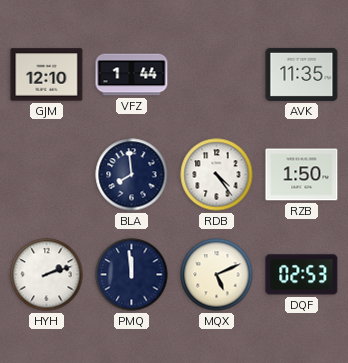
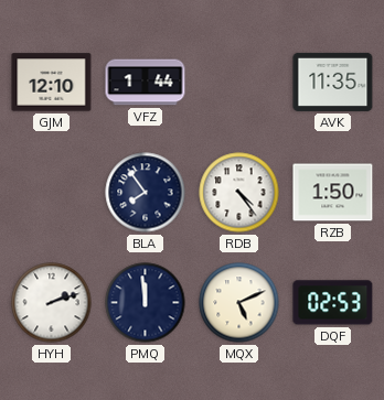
BLA: 7:59 -> 7:54 (146, 193)
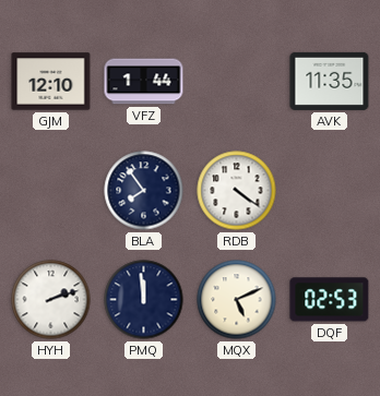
RDB: 4:24 -> 4:21 (237, 191)
RZB: 1:50 -> none (333, 193)
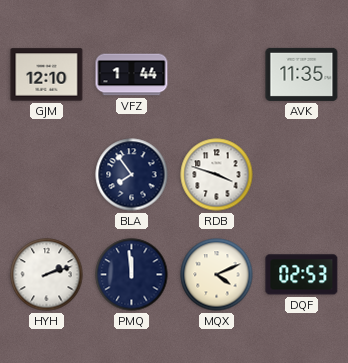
RDB: 4:21 -> 3:48 (217, 175)
MQX: 5:11 -> 4:11 (217, 275)
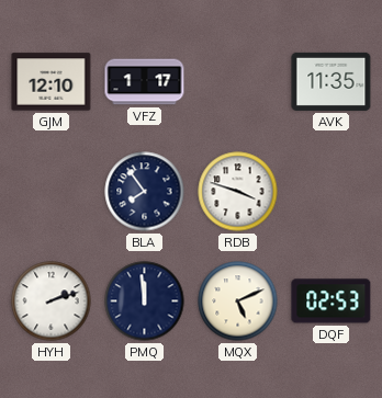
VFZ: 1:44 -> 1:17 (145, 82)
MQX: 4:11 -> 5:11 (238, 302)
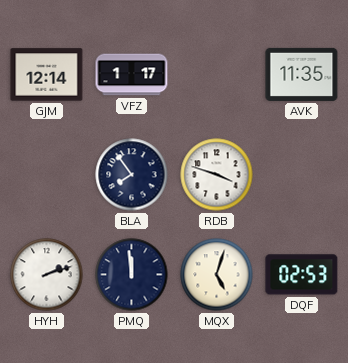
GJM: 12:10 -> 12:14 (47, 75)
MQX: 5:11 -> 5:03 (217, 275)
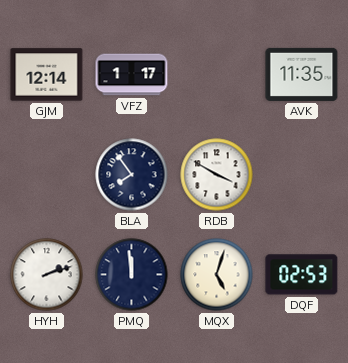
RDB: 3:48 -> 3:50 (217, 175)
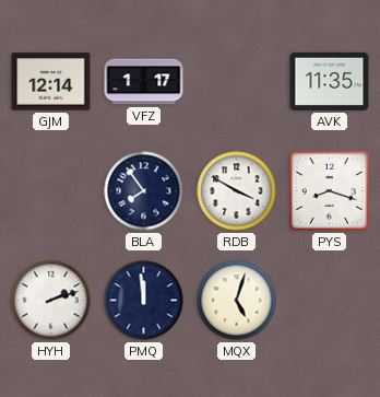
PYS: none -> 8:18 (329, 190)
DQF: 02:53 -> none (302, 275)
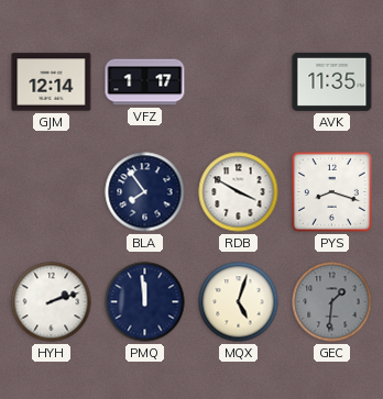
GEC: none -> 1:31 (332, 302)
